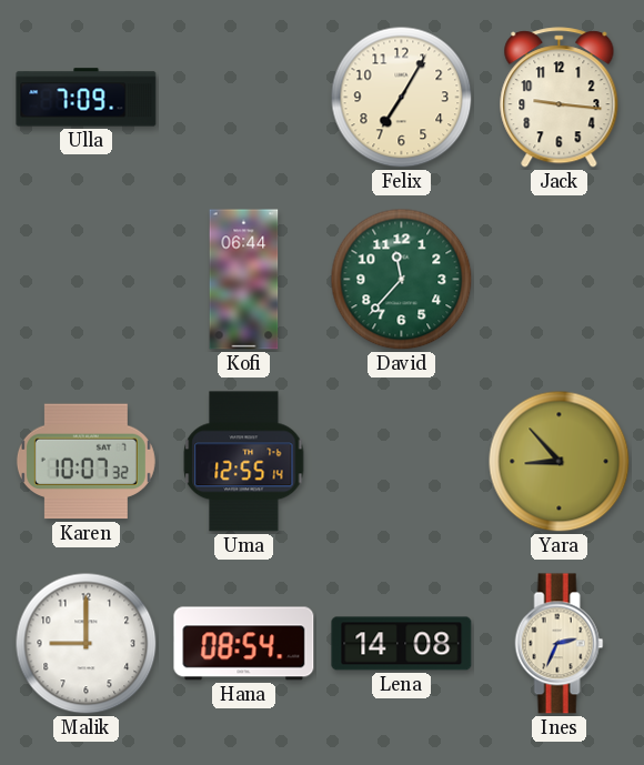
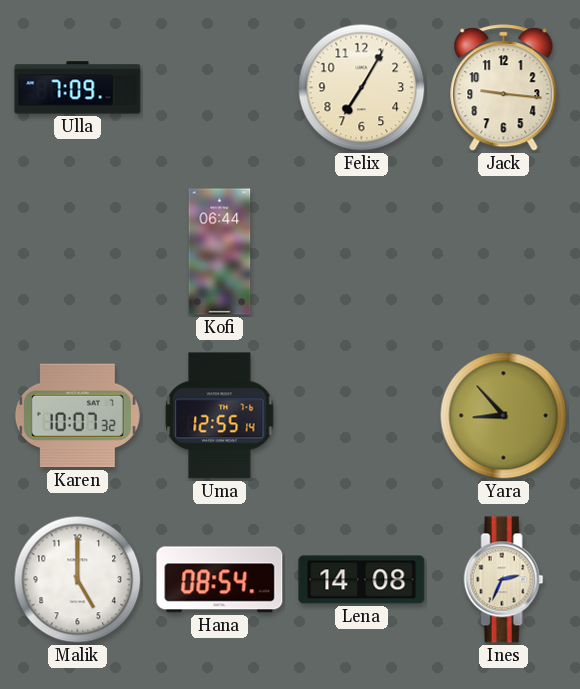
David: 11:37 -> none (402, 280)
Malik: 9:00 -> 5:00 (78, 580)
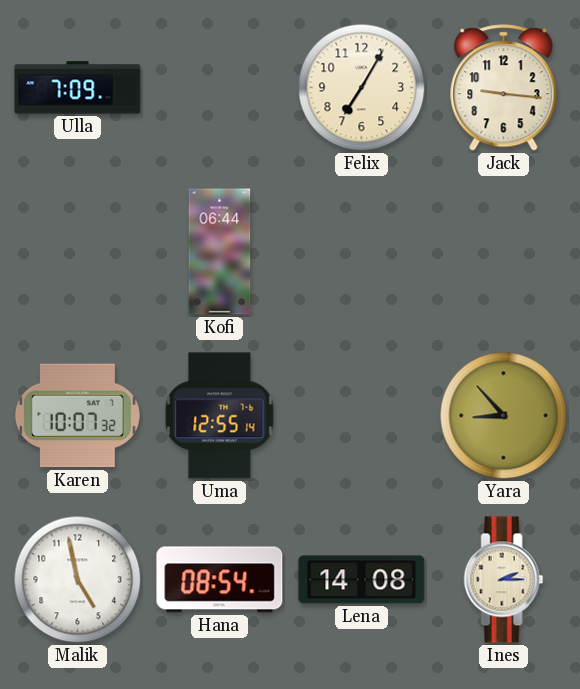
Malik: 5:00 -> 4:58 (78, 580)
Ines: 2:34 -> 2:15 (504, 580)
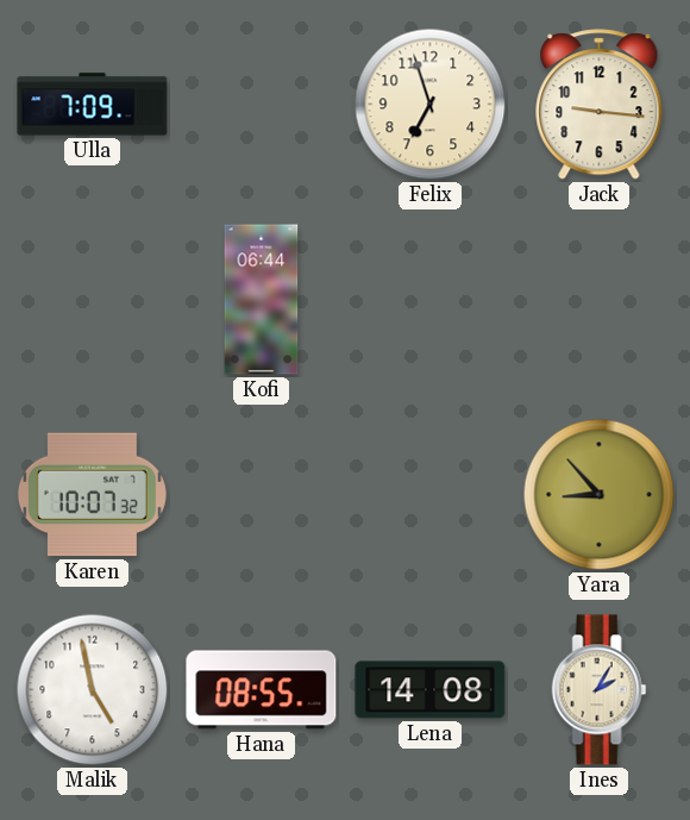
Felix: 7:05 -> 6:57 (431, 105)
Uma: 12:55 -> none (220, 416)
Hana: 08:54 -> 08:55 (262, 690)
Ines: 2:15 -> 2:05 (600, 690)
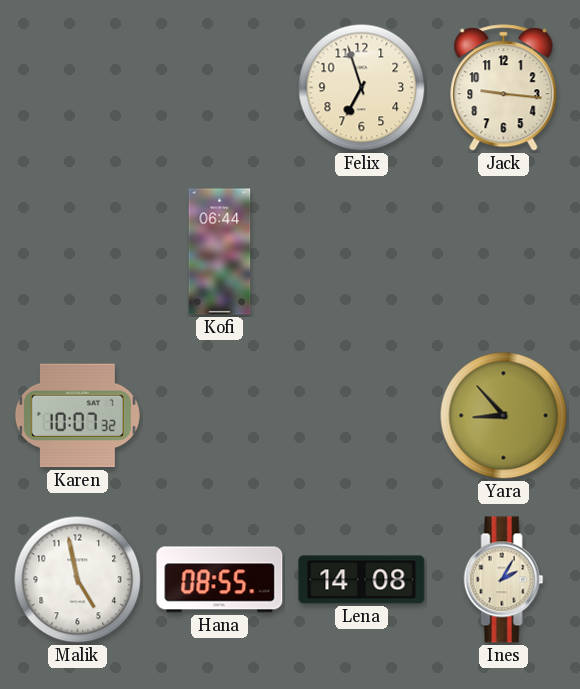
Ulla: 7:09 -> none (93, 105)
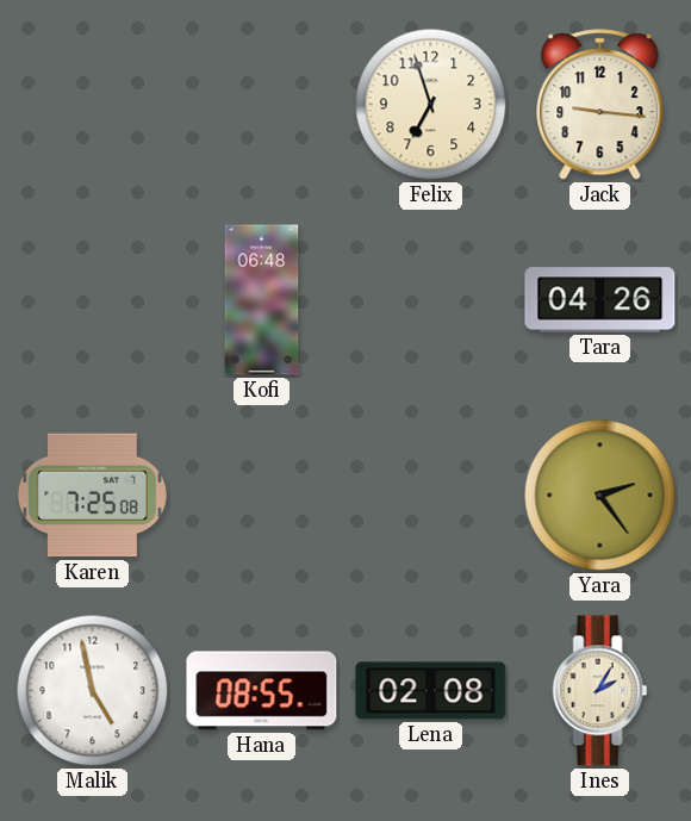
Kofi: 06:44 -> 06:48 (262, 300)
Tara: none -> 04:26 (600, 300)
Karen: 10:07 -> 7:25 (92, 496)
Yara: 8:53 -> 2:24 (600, 496)
Lena: 14:08 -> 02:08 (431, 691)
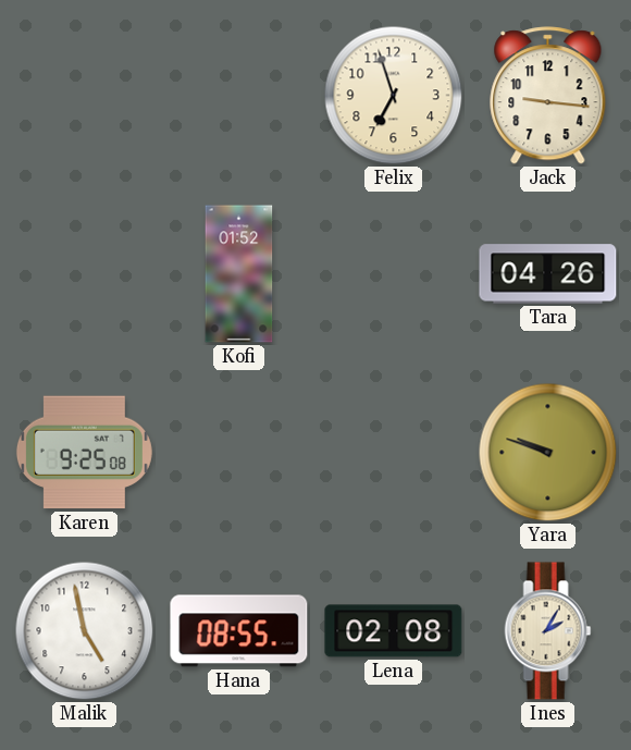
Kofi: 06:48 -> 01:52 (239, 274)
Karen: 7:25 -> 9:25 (84, 453)
Yara: 2:24 -> 9:48 (548, 453)
